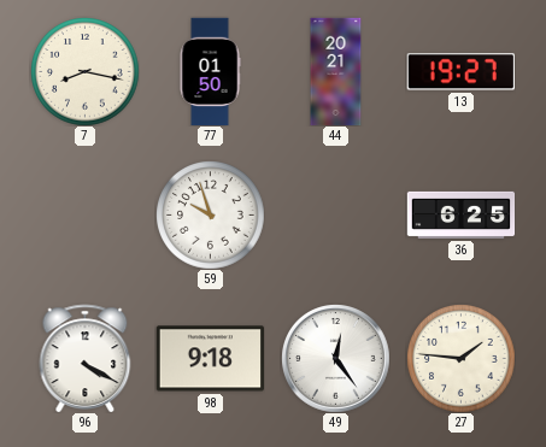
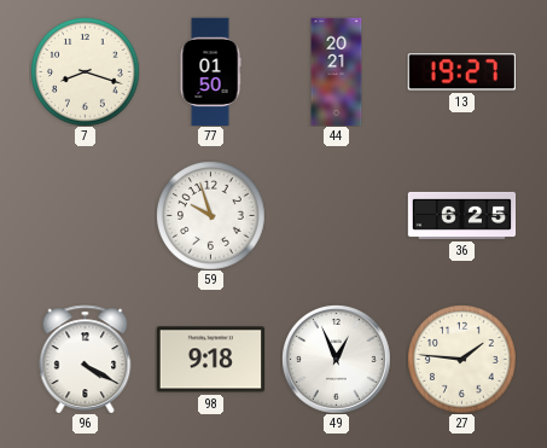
7: 8:17 -> 8:18 (86, 72)
49: 12:24 -> 12:56 (337, 360)
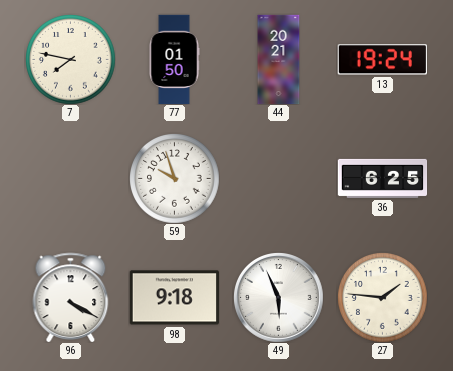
7: 8:18 -> 7:47 (71, 60)
13: 19:27 -> 19:24 (382, 60)
49: 12:56 -> 5:56 (279, 298)
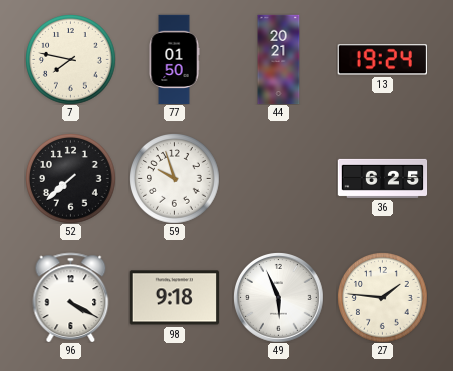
52: none -> 7:38 (71, 179)
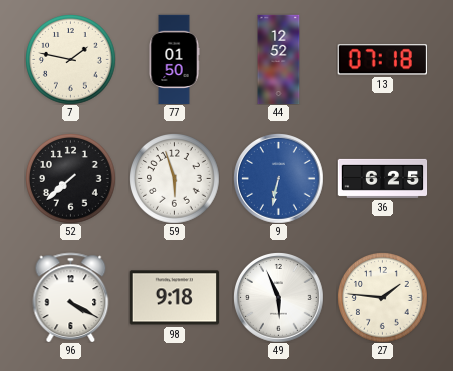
7: 7:47 -> 1:47 (71, 60)
44: 20:21 -> 12:52 (279, 59)
13: 19:24 -> 07:18 (382, 60)
59: 9:57 -> 5:57 (175, 179)
9: none -> 6:32 (279, 179)
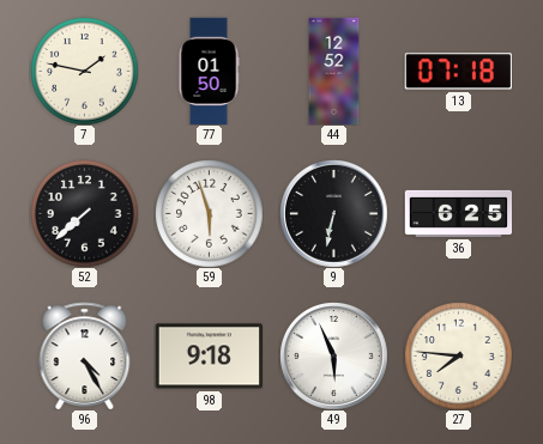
9 dial: blue -> black (334, 214)
96: 4:20 -> 4:25 (85, 355)
27: 1:46 -> 7:46 (459, 357)
